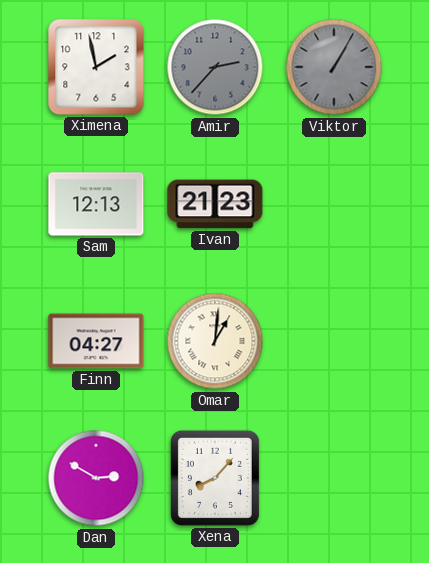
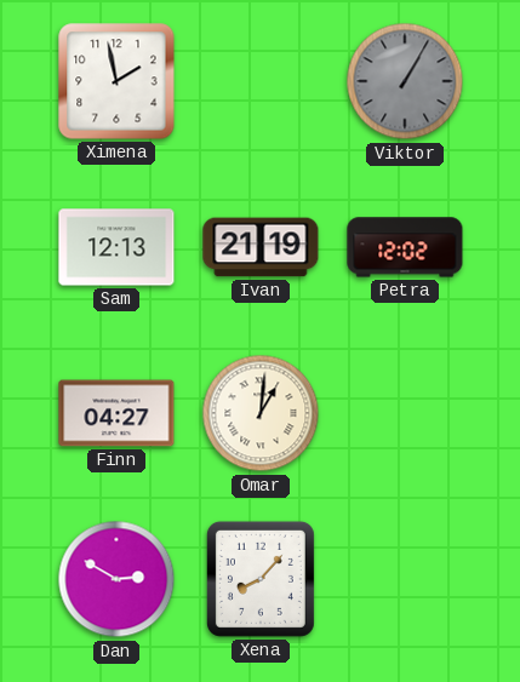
Amir: 2:37 -> none (215, 67)
Ivan: 21:23 -> 21:19 (261, 247)
Petra: none -> 12:02 (405, 247)
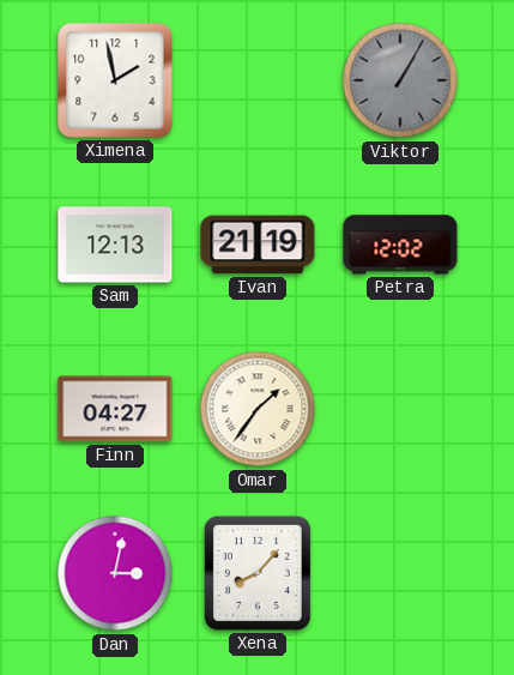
Omar: 1:01 -> 1:36 (258, 409)
Dan: 2:50 -> 3:02 (115, 573)
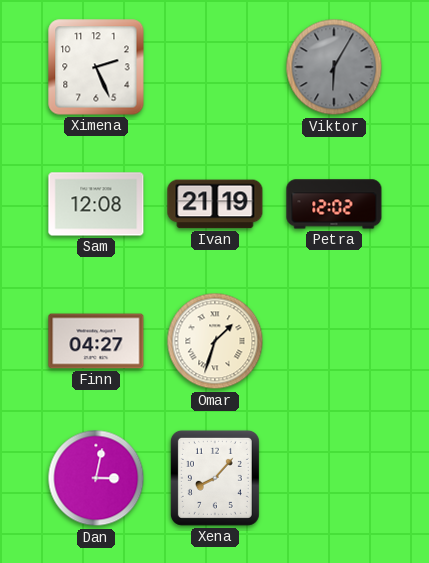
Ximena: 1:58 -> 2:26 (96, 67)
Viktor: 1:05 -> 6:05 (334, 67)
Sam: 12:13 -> 12:08 (96, 204)
Omar: 1:36 -> 1:33 (215, 341)
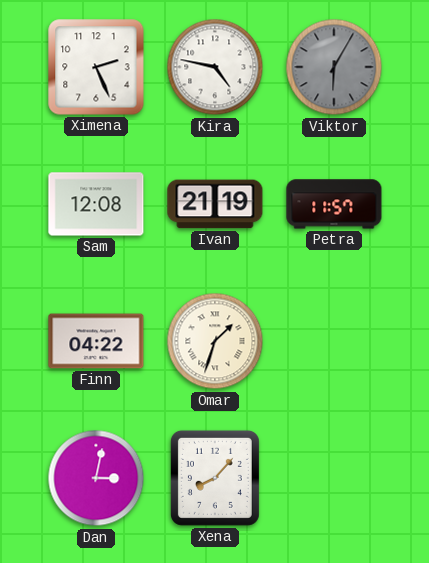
Kira: none -> 4:47 (215, 67)
Petra: 12:02 -> 11:57 (334, 204)
Finn: 04:27 -> 04:22 (96, 341)
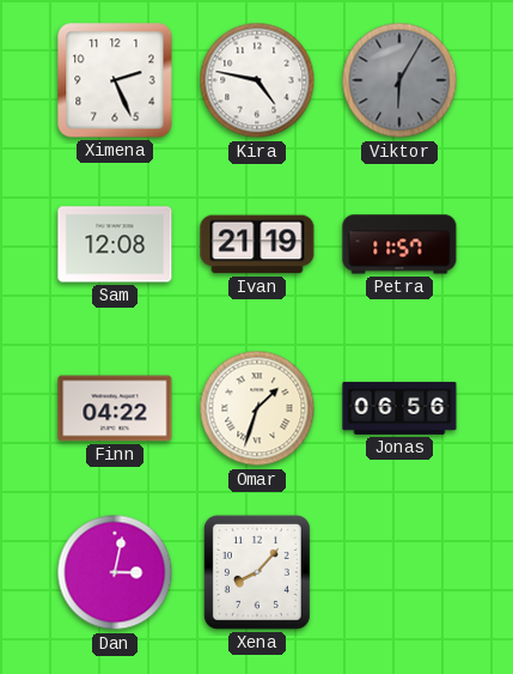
Jonas: none -> 06:56 (399, 408)
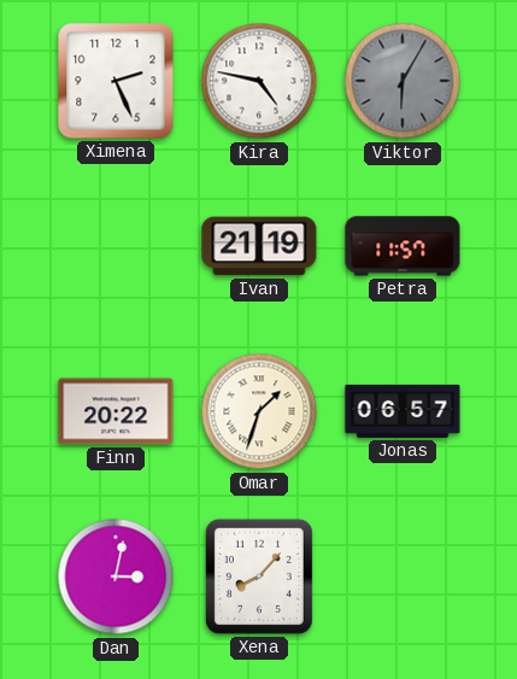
Sam: 12:08 -> none (115, 244)
Finn: 04:22 -> 20:22 (116, 411)
Jonas: 06:56 -> 06:57 (403, 411)
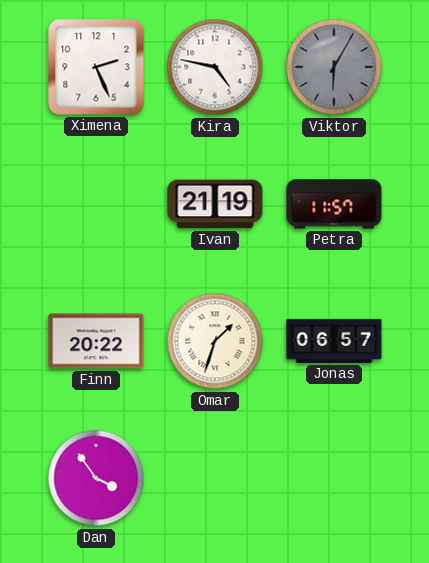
Dan: 3:02 -> 3:54 (96, 478)
Xena: 8:07 -> none (259, 576)
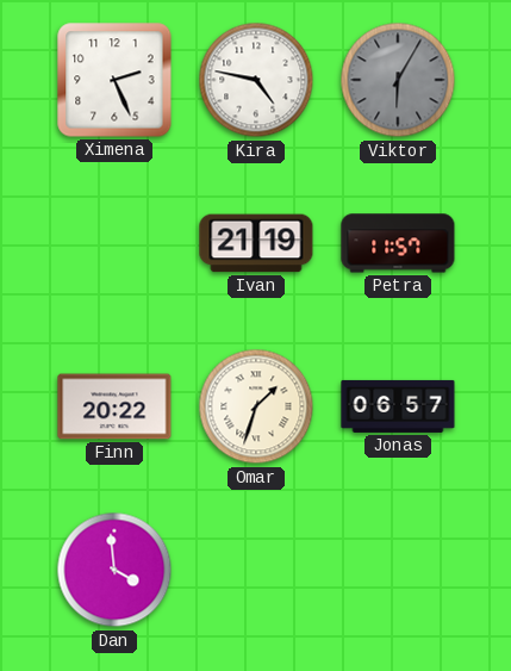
Dan: 3:54 -> 3:59 (114, 570)
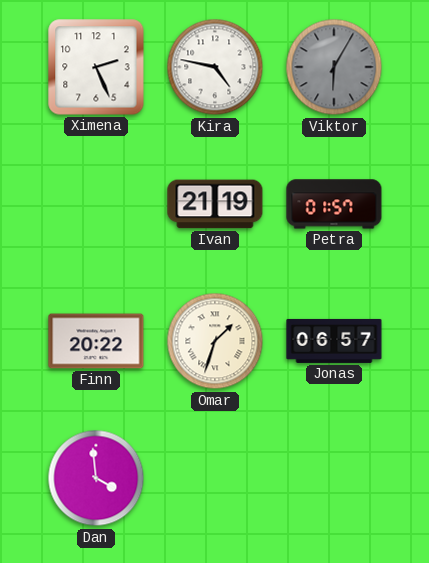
Petra: 11:57 -> 01:57 (334, 204)
